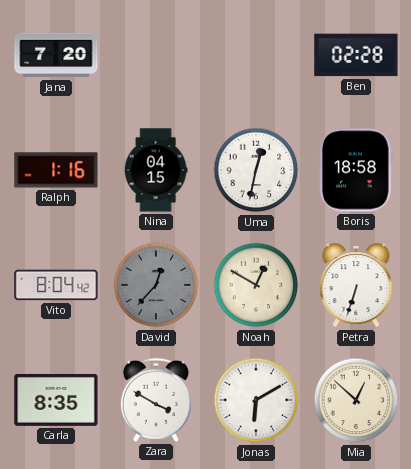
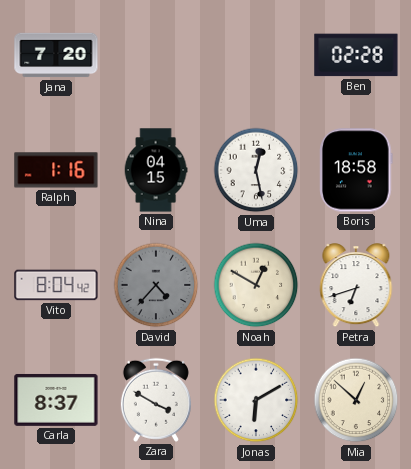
Uma: 12:32 -> 12:28 (256, 170)
David: 12:37 -> 4:37 (156, 285)
Petra: 6:33 -> 6:42 (356, 286)
Carla: 8:35 -> 8:37 (56, 400)
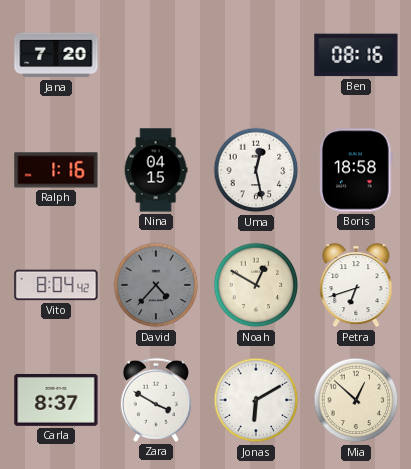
Ben: 02:28 -> 08:16 (356, 55)
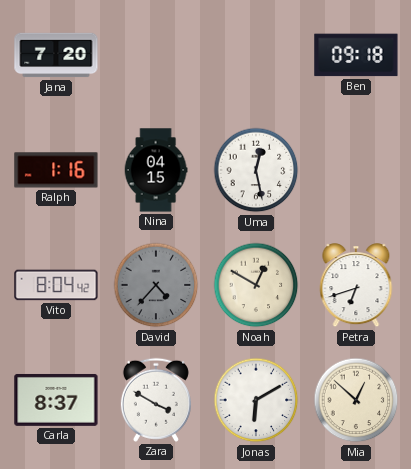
Ben: 08:16 -> 09:18 (356, 55)
Boris: 18:58 -> none (356, 170)
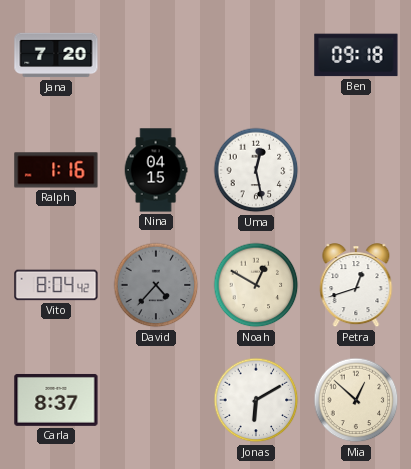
Petra: 6:42 -> 12:42 (356, 286)
Zara: 3:50 -> none (156, 400)
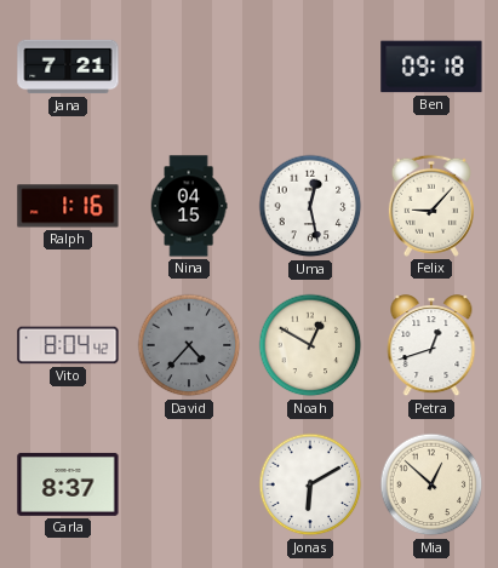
Jana: 7:20 -> 7:21 (68, 67)
Felix: none -> 9:07 (431, 206)
